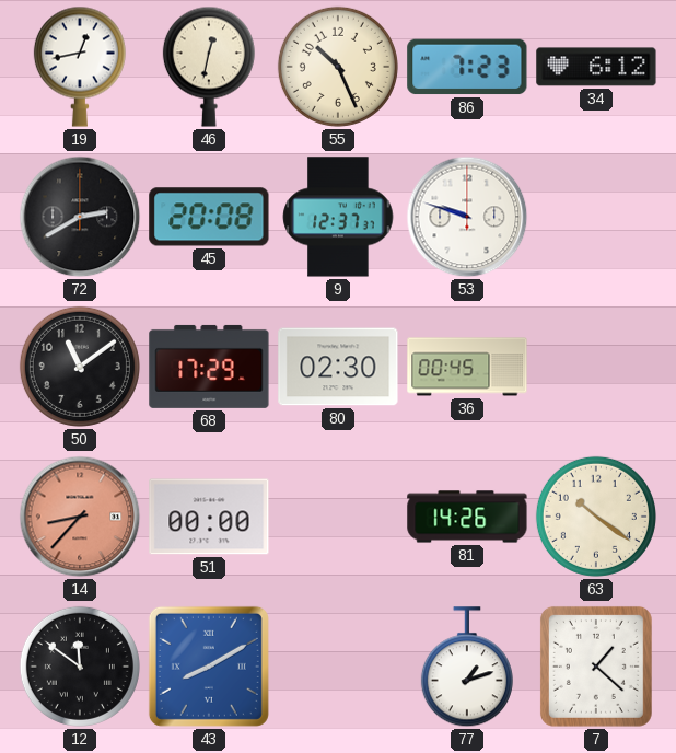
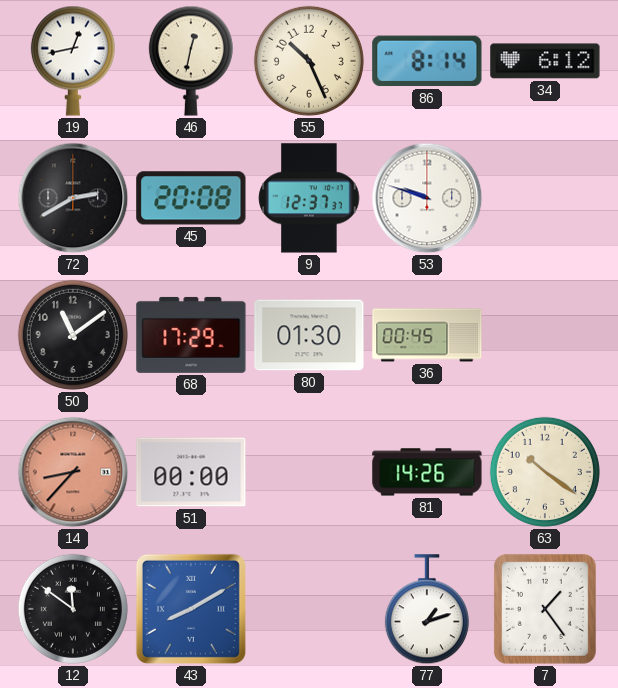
86: 7:23 -> 8:14 (427, 61)
80: 02:30 -> 01:30 (309, 335)
7: 1:22 -> 1:24 (545, 609)
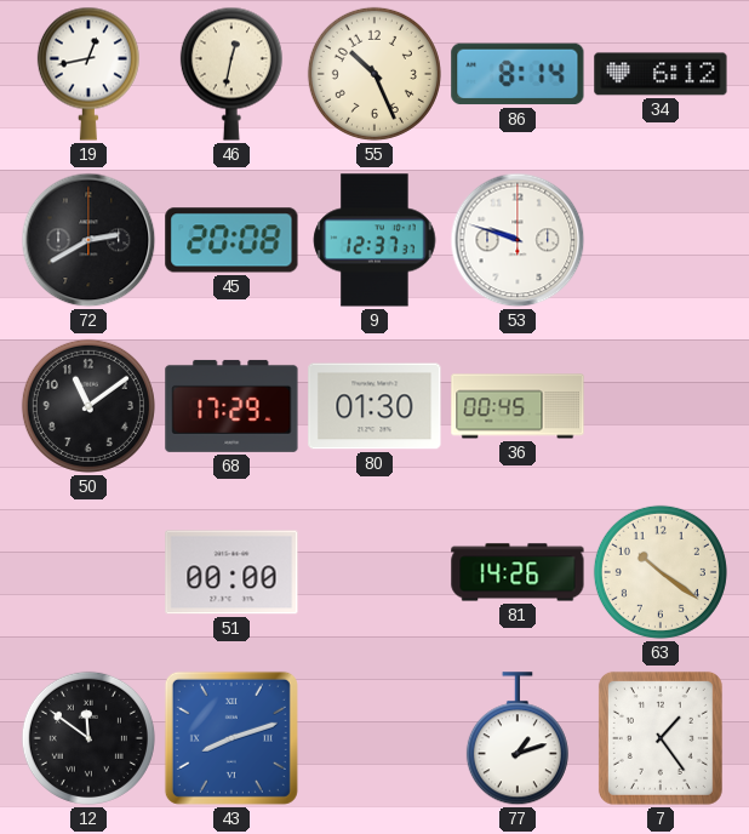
14: 8:37 -> none (73, 472)
43: 8:10 -> 8:12 (231, 738)
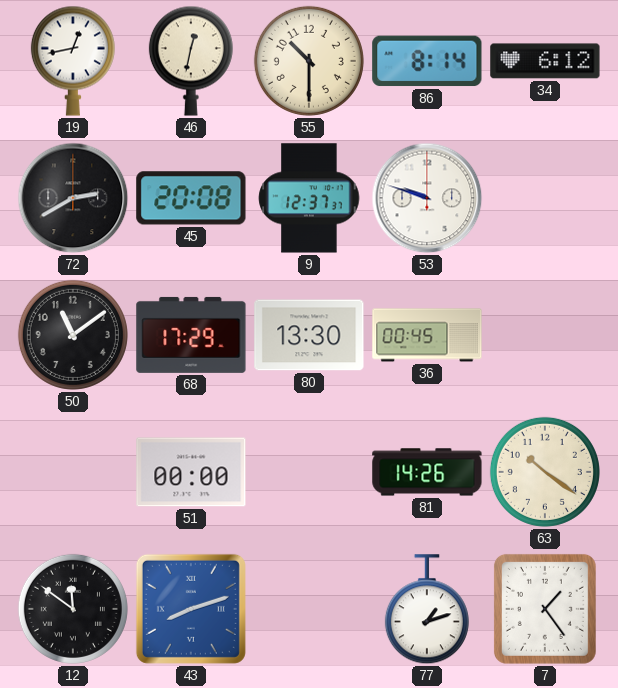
55: 10:26 -> 10:30 (309, 61)
80: 01:30 -> 13:30 (309, 335)
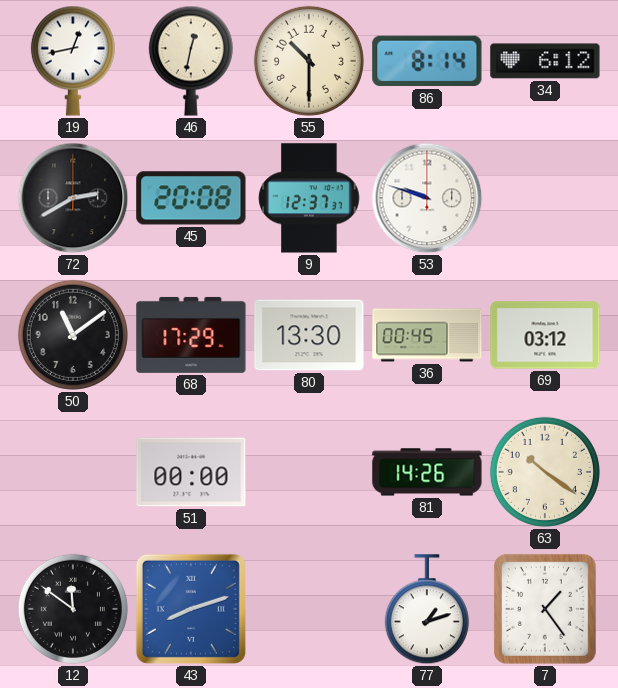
69: none -> 03:12 (545, 335)
